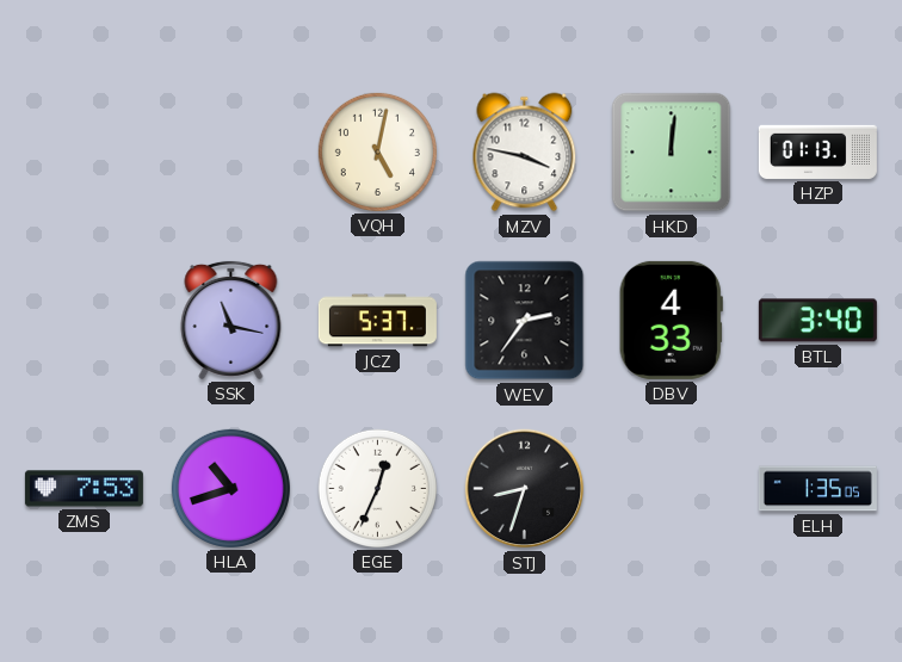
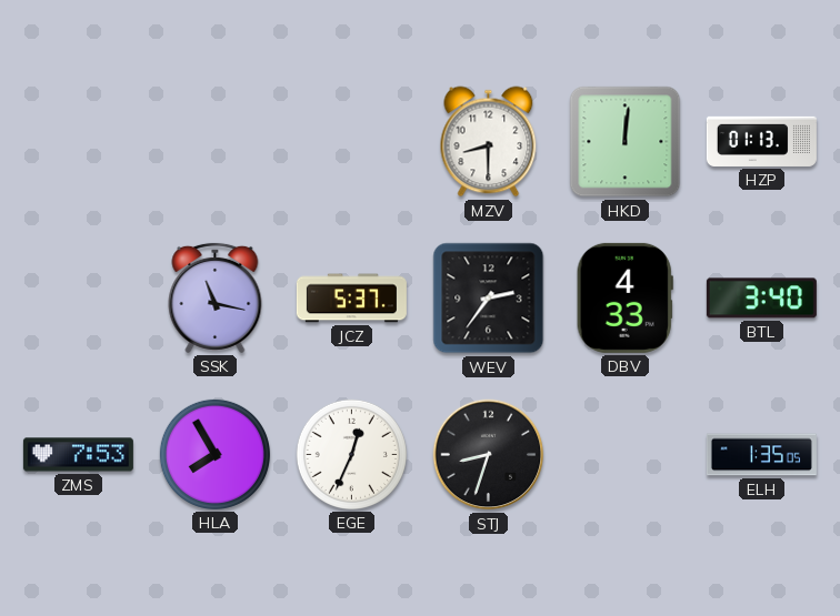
VQH: 5:02 -> none (377, 151)
MZV: 3:47 -> 8:30 (489, 142)
HLA: 10:42 -> 7:55 (214, 454)
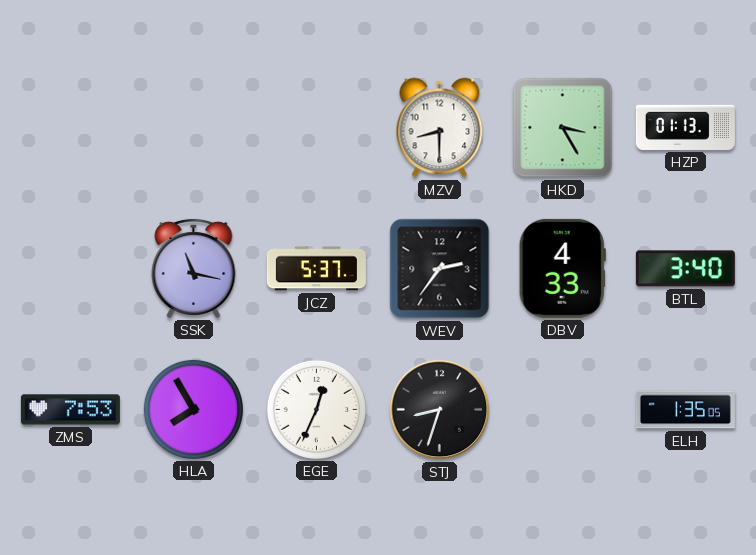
HKD: 12:01 -> 3:25 (563, 128)
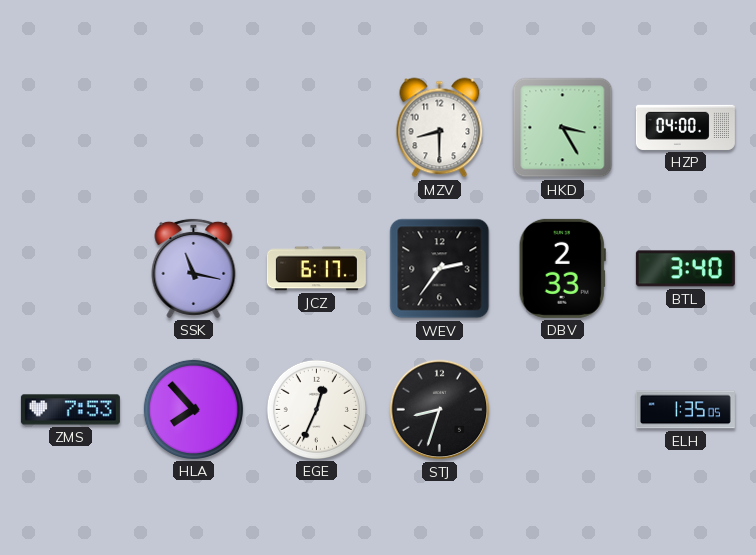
HZP: 01:13 -> 04:00 (685, 127)
JCZ: 5:37 -> 6:17 (316, 269)
DBV: 4:33 -> 2:33 (562, 268)
HLA: 7:55 -> 7:53 (193, 409)
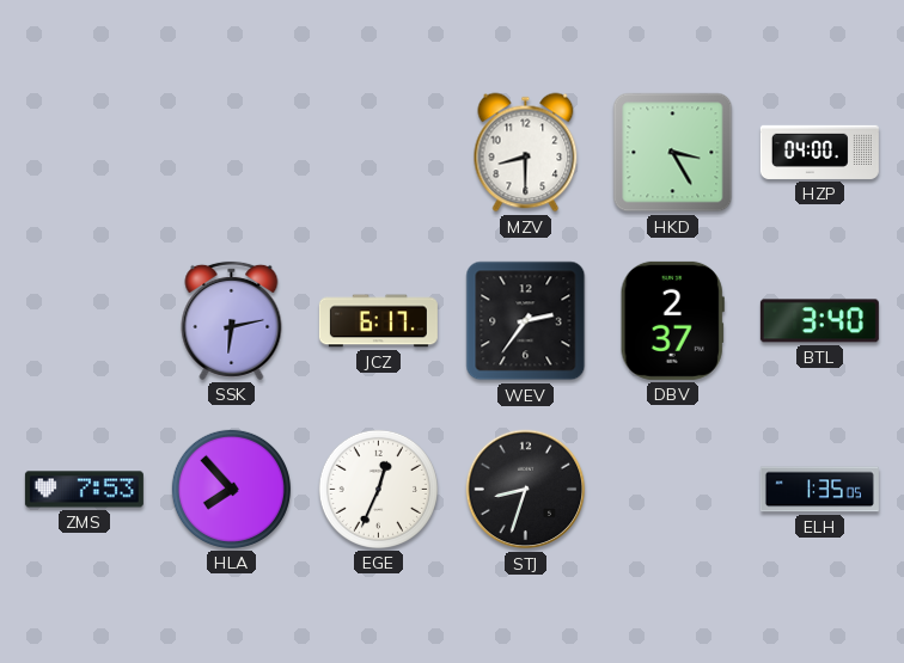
SSK: 11:17 -> 6:13 (232, 320)
DBV: 2:33 -> 2:37 (672, 320)
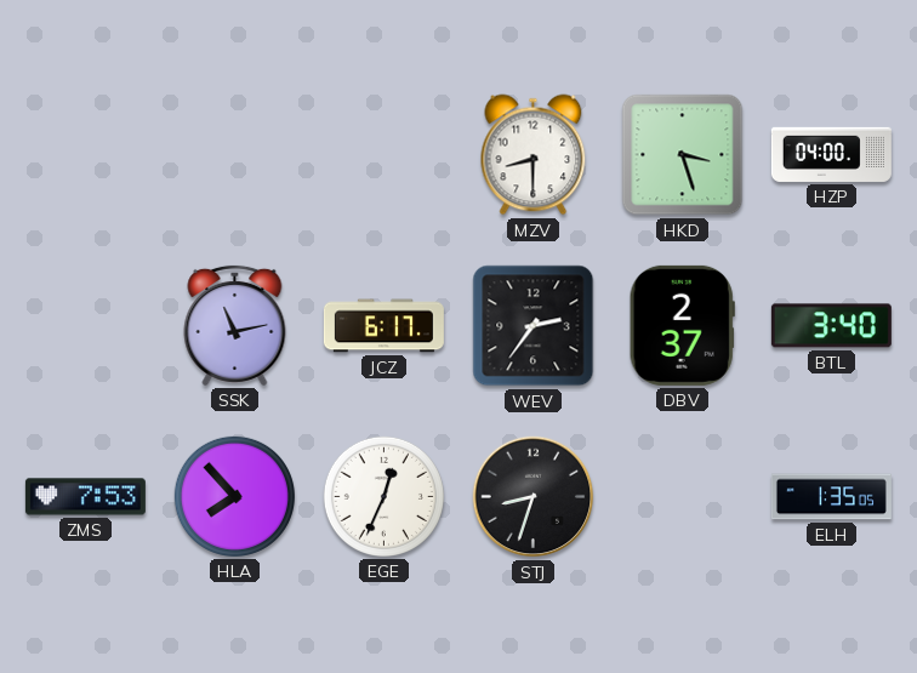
HKD: 3:25 -> 3:27 (683, 155)
SSK: 6:13 -> 11:13 (235, 325)
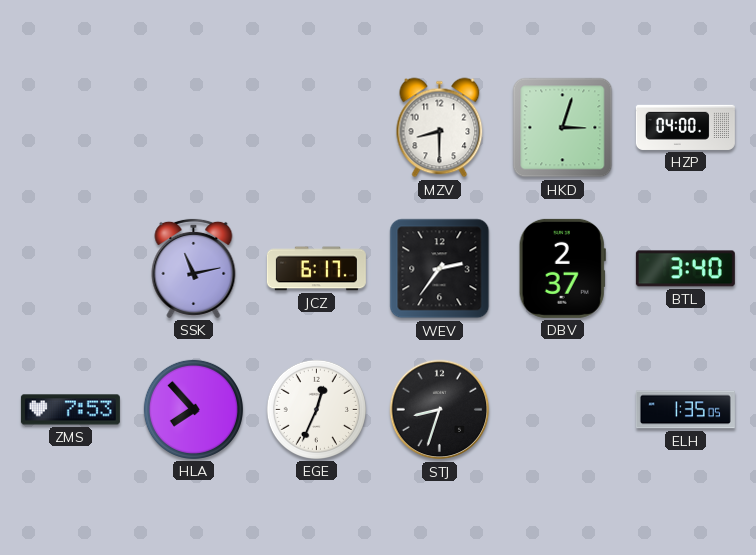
HKD: 3:27 -> 3:03 (563, 128)
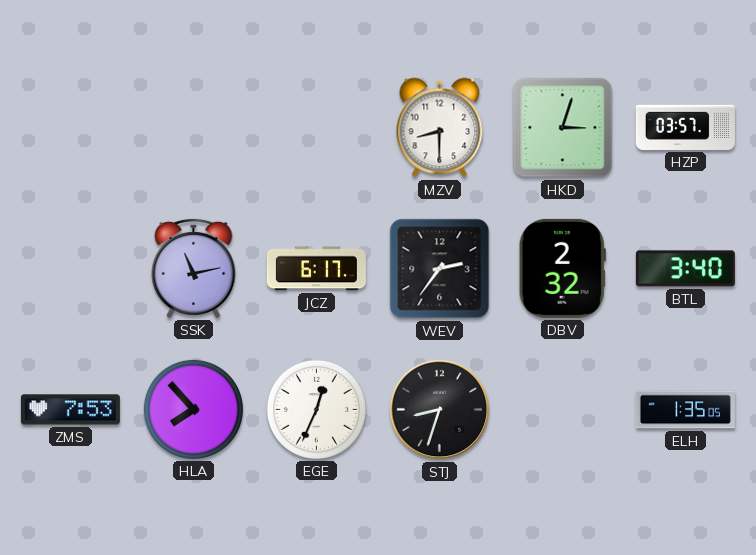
HZP: 04:00 -> 03:57 (685, 127)
DBV: 2:37 -> 2:32 (562, 268)
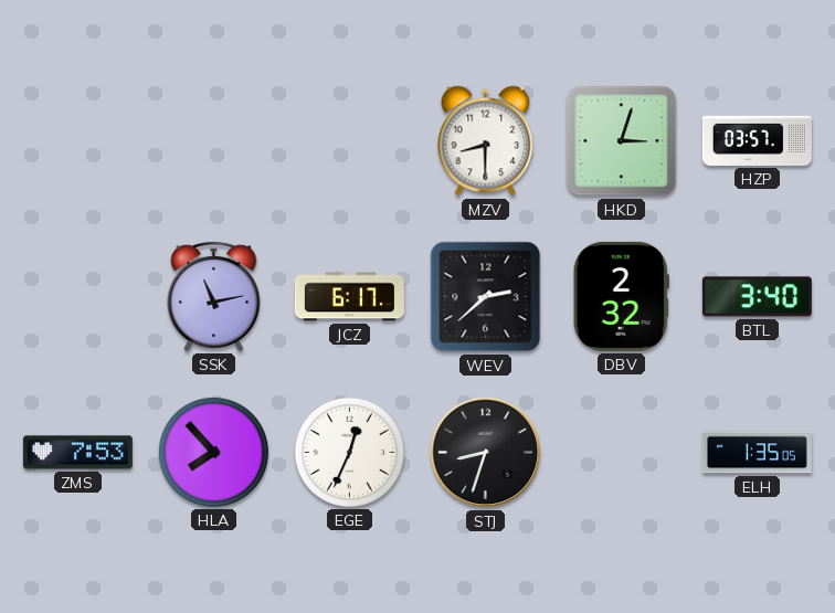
WEV: 2:36 -> 2:38 (486, 297)
